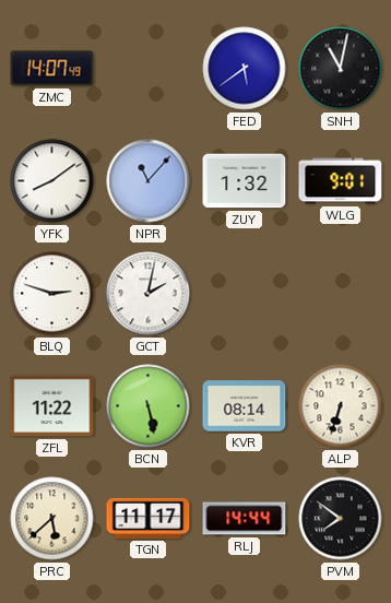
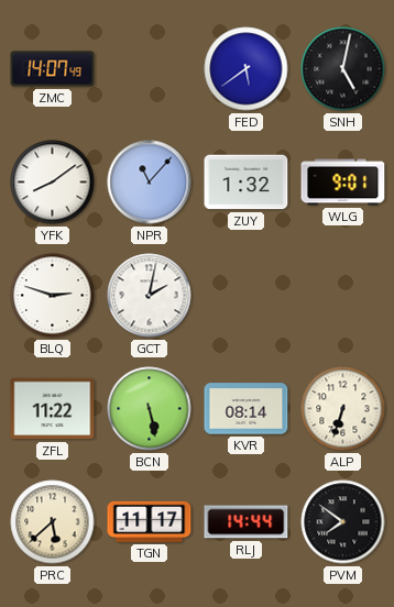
SNH: 11:02 -> 5:02 (343, 69)
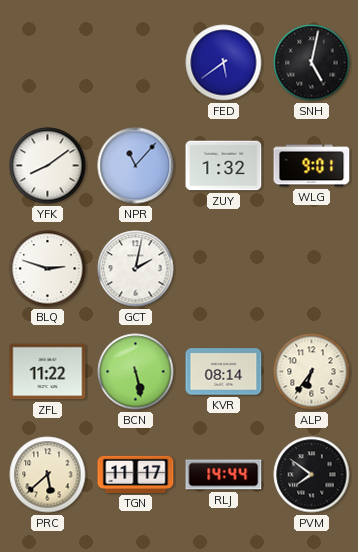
ZMC: 14:07 -> none (53, 69)
ALP: 6:33 -> 6:36 (312, 372)
